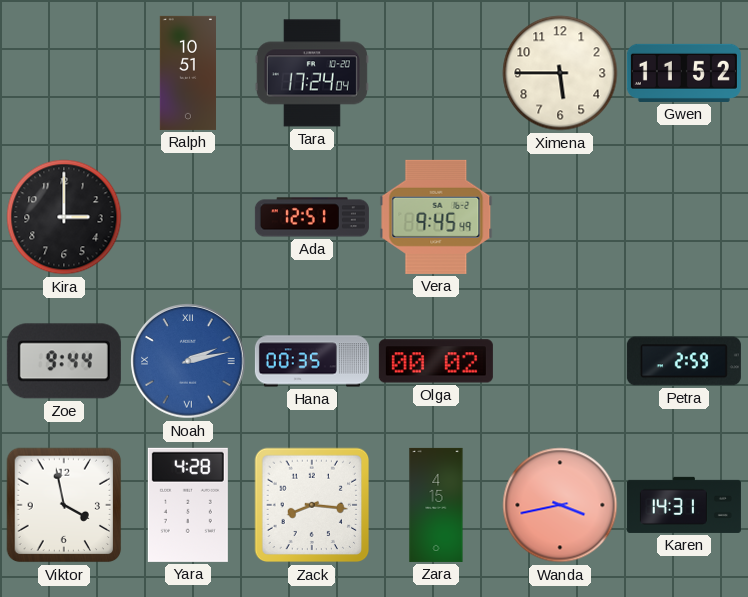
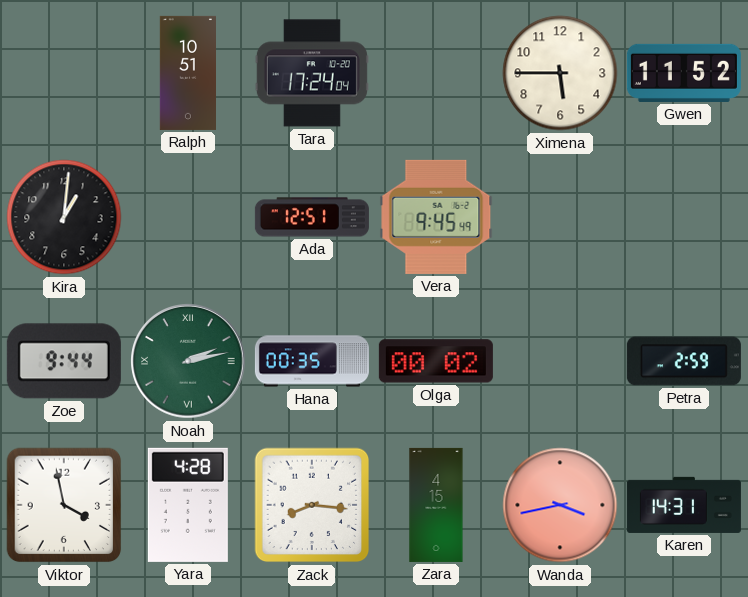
Kira: 3:00 -> 1:01 (64, 217)
Noah dial: blue -> green (188, 361)
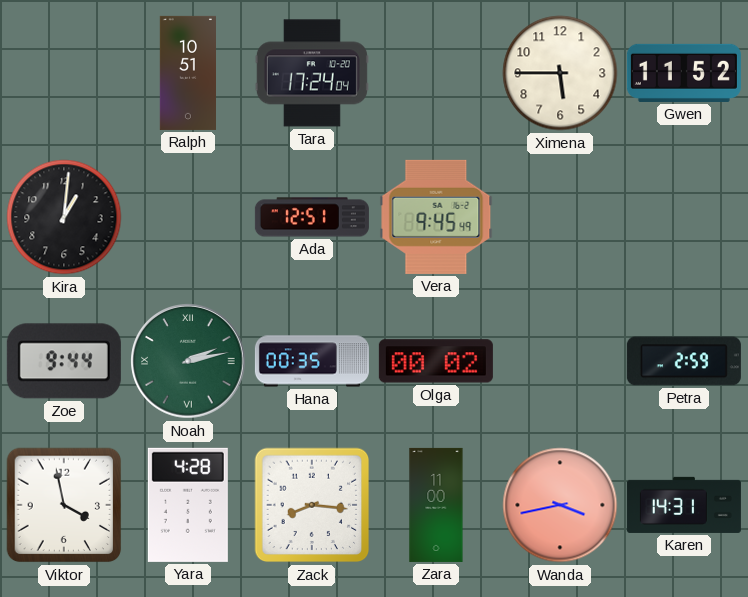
Zara: 4:15 -> 11:00 (436, 505)
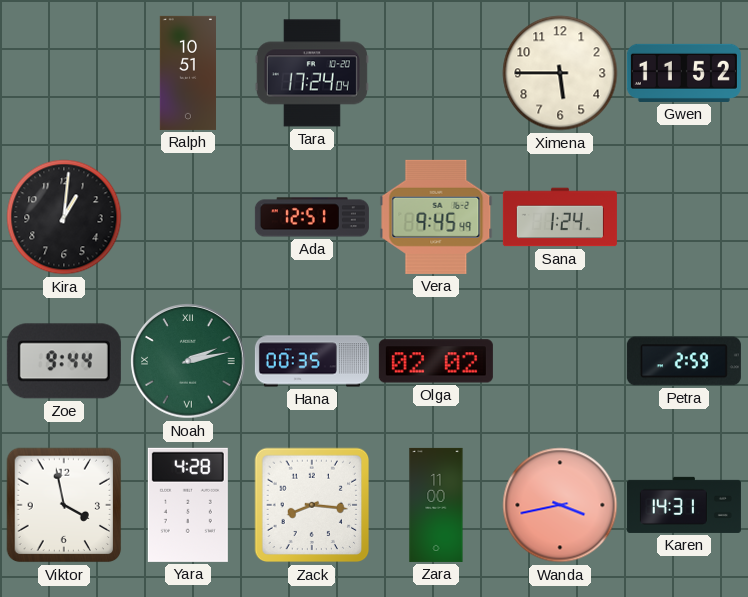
Sana: none -> 1:24 (560, 217)
Olga: 00:02 -> 02:02 (436, 361)
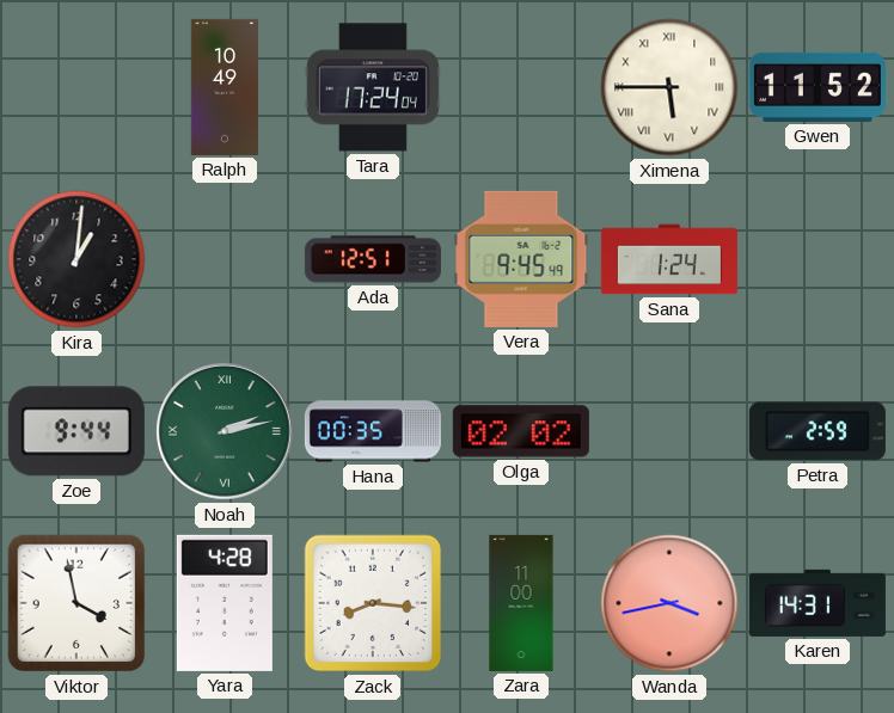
Ralph: 10:51 -> 10:49 (223, 87)
Ximena numerals: Arabic -> Roman (669, 87)
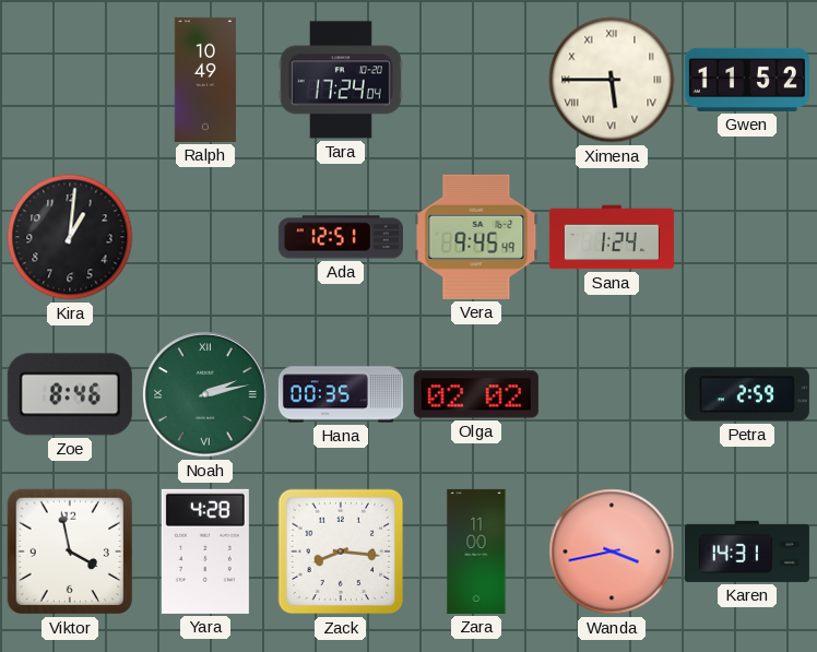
Zoe: 9:44 -> 8:46 (70, 394)
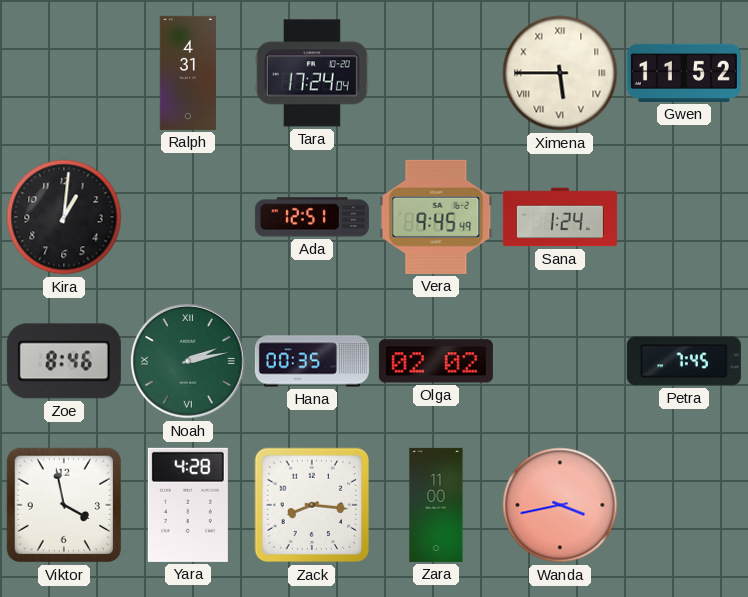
Ralph: 10:49 -> 4:31 (187, 73)
Petra: 2:59 -> 7:45 (684, 361)
Karen: 14:31 -> none (747, 552)
